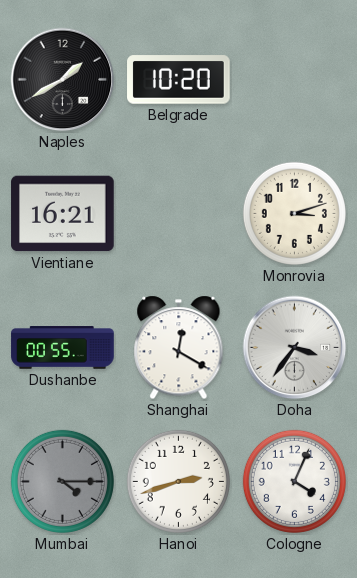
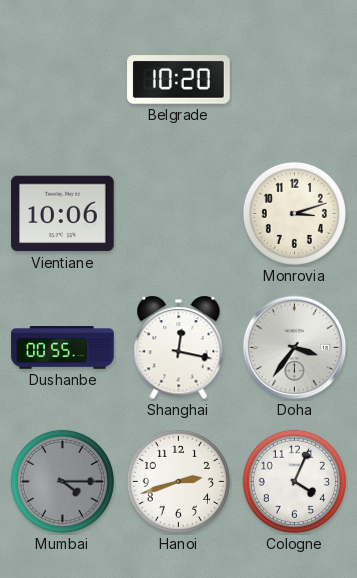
Naples: 1:40 -> none (63, 80)
Vientiane: 16:21 -> 10:06 (63, 214)
Shanghai: 12:20 -> 12:17 (179, 348)
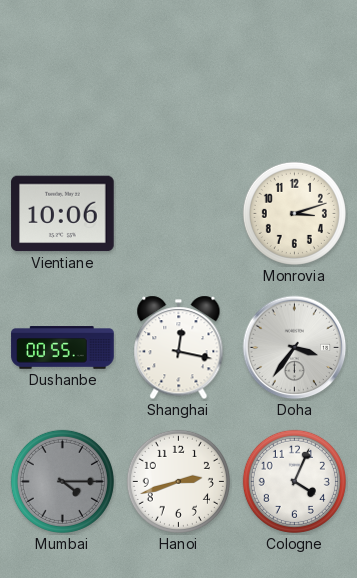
Belgrade: 10:20 -> none (179, 80)
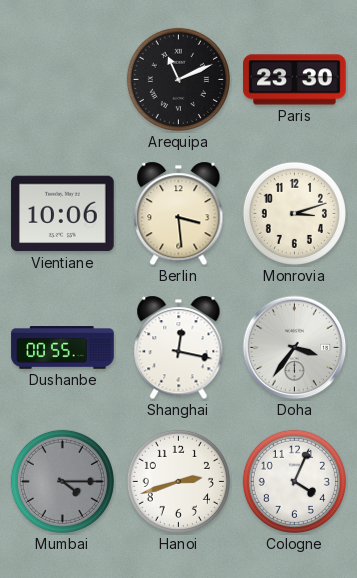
Arequipa: none -> 11:11 (178, 79)
Paris: none -> 23:30 (295, 80)
Berlin: none -> 3:29 (179, 214)
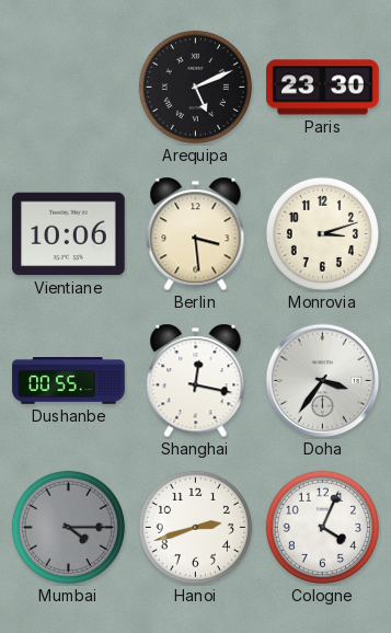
Arequipa: 11:11 -> 5:11 (195, 87)
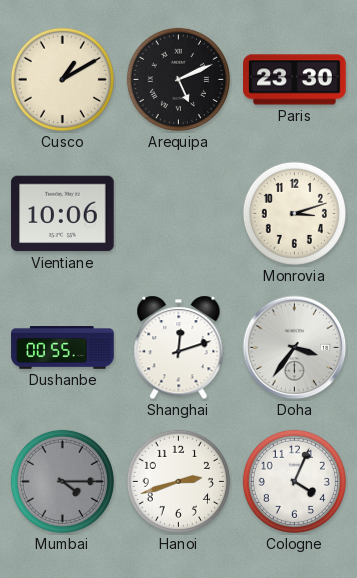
Cusco: none -> 1:10 (62, 79)
Berlin: 3:29 -> none (196, 234)
Shanghai: 12:17 -> 12:12 (179, 348)
